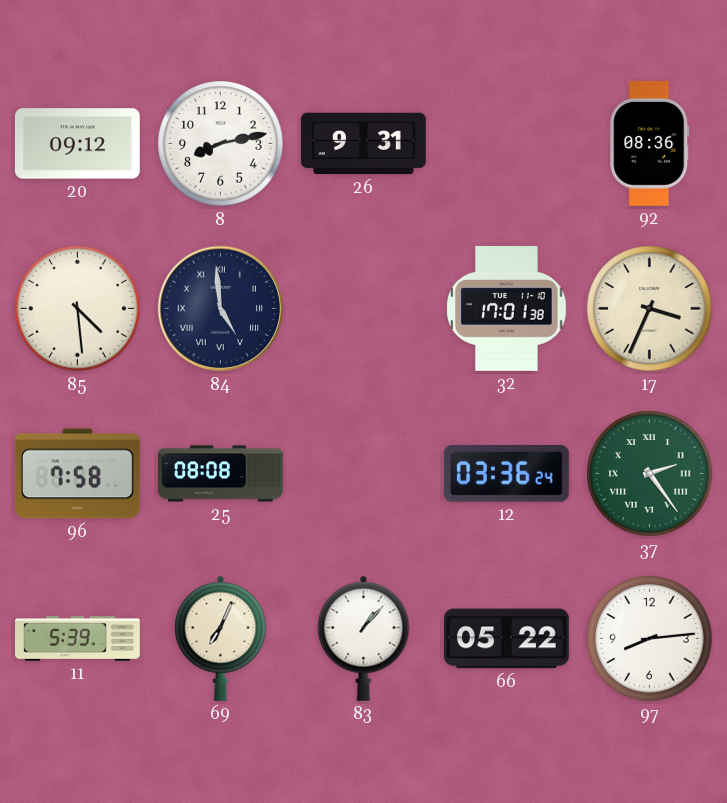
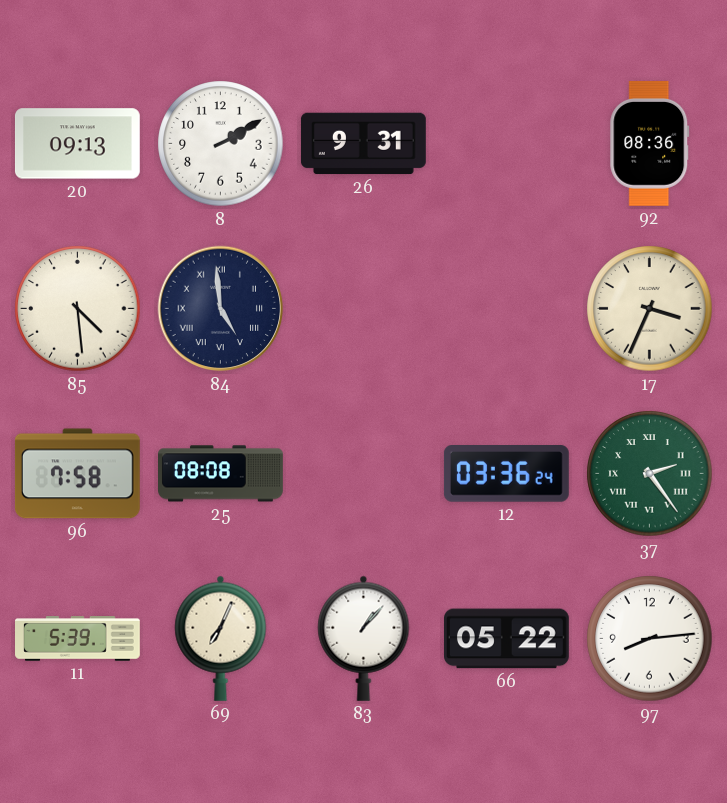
20: 09:12 -> 09:13 (77, 144)
8: 8:13 -> 2:10 (221, 144)
32: 17:01 -> none (507, 308)
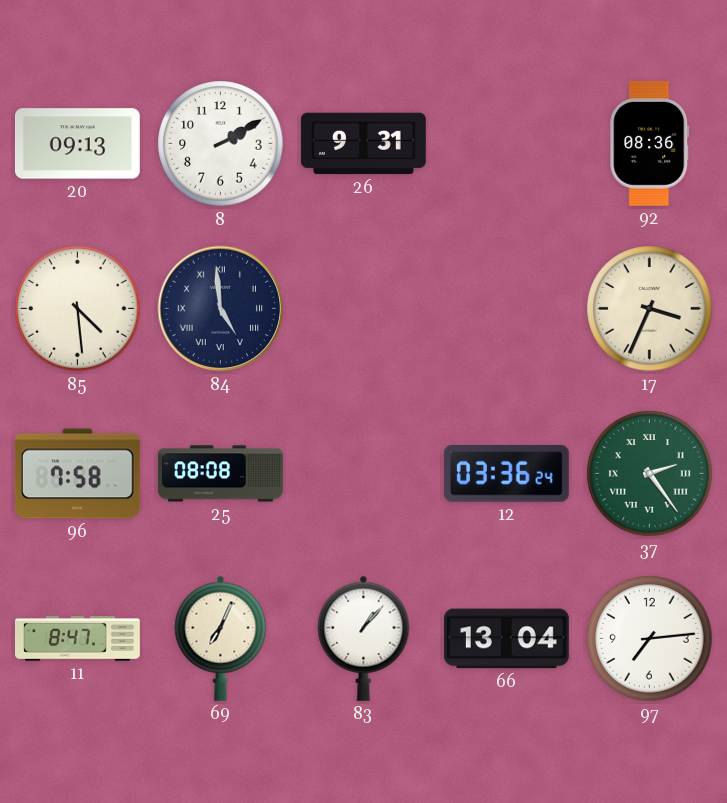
11: 5:39 -> 8:47 (78, 639)
66: 05:22 -> 13:04 (507, 639)
97: 8:14 -> 7:14 (650, 639)
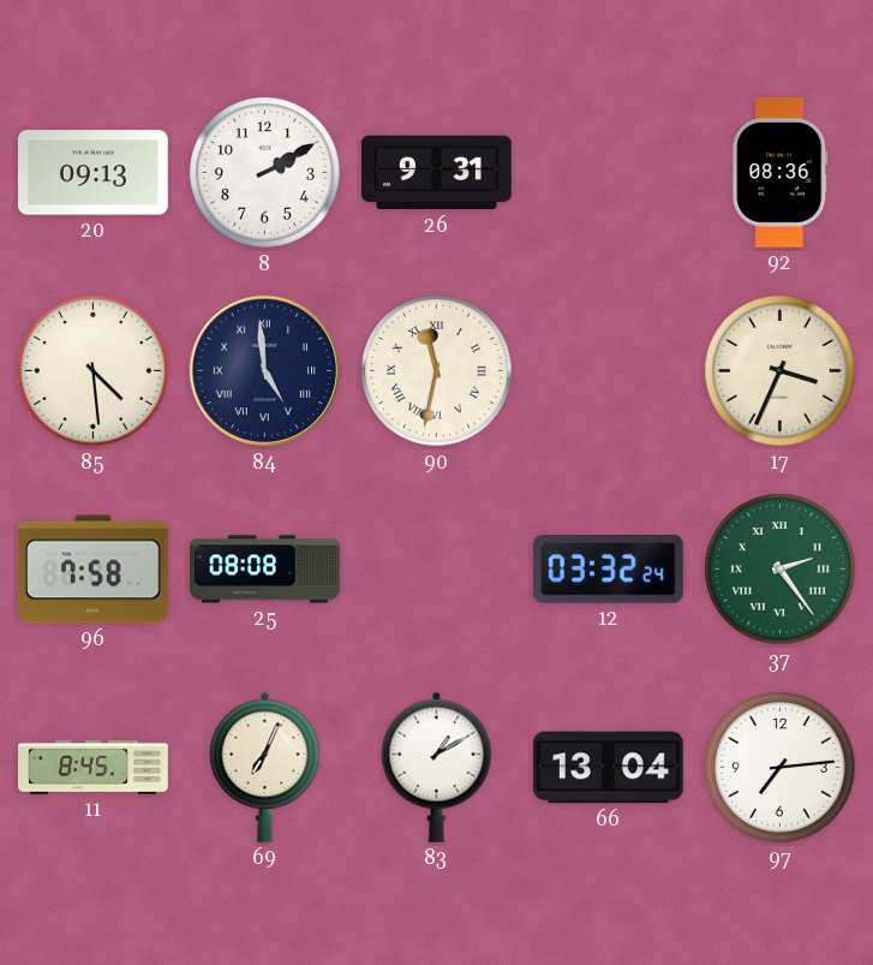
90: none -> 11:32 (437, 371)
12: 03:36 -> 03:32 (608, 570)
11: 8:47 -> 8:45 (94, 768)
83: 1:07 -> 1:10 (437, 767)
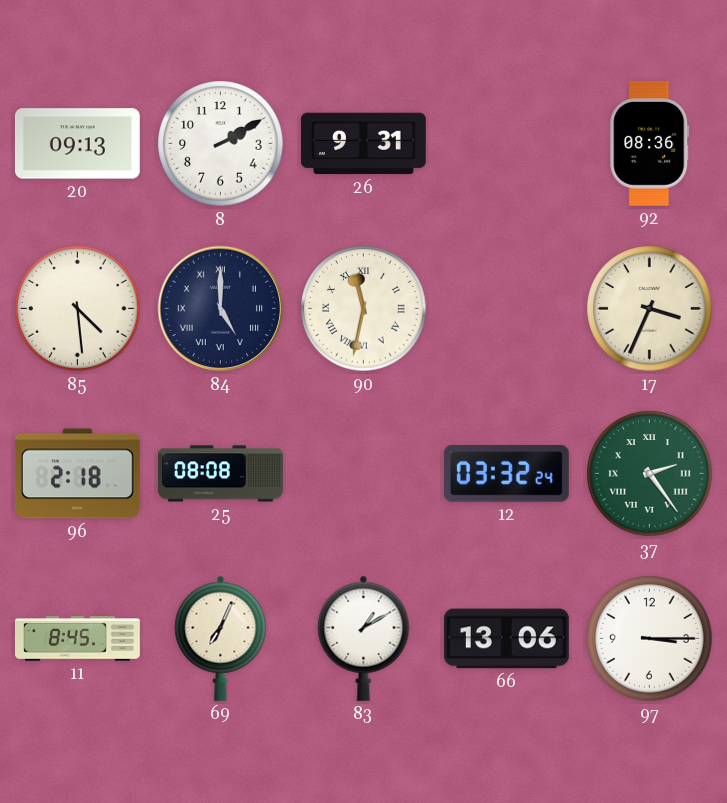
84: 4:59 -> 5:00 (221, 309)
96: 7:58 -> 2:18 (77, 474)
66: 13:04 -> 13:06 (507, 639)
97: 7:14 -> 3:15 (650, 639)
